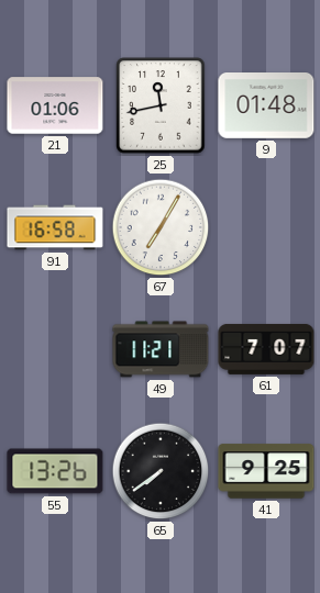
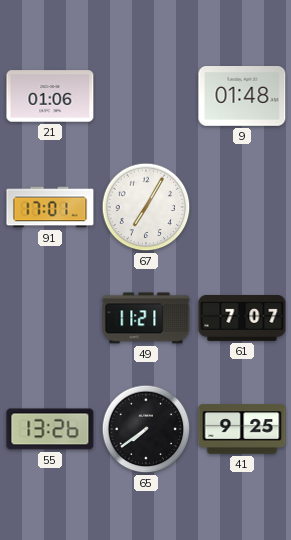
25: 11:43 -> none (161, 105)
91: 16:58 -> 17:01 (50, 207)
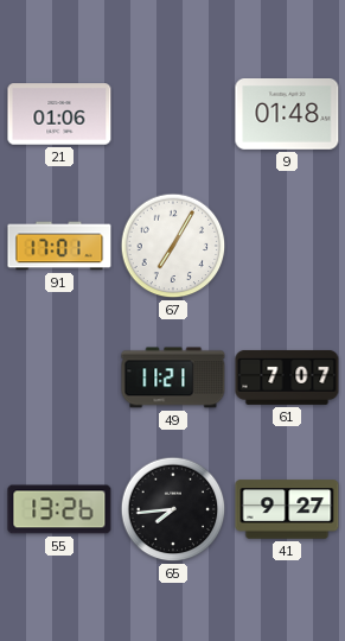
65: 7:39 -> 7:44 (173, 509)
41: 9:25 -> 9:27 (287, 509)
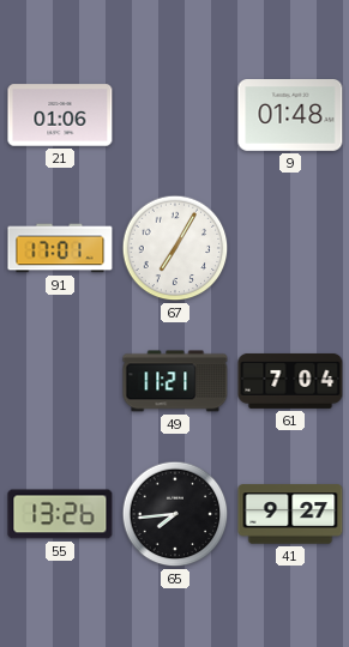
61: 7:07 -> 7:04 (290, 381)
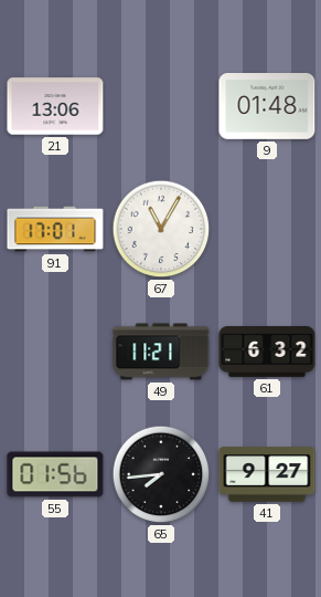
21: 01:06 -> 13:06 (55, 106)
67: 7:05 -> 11:05 (161, 229)
61: 7:04 -> 6:32 (267, 352)
55: 13:26 -> 01:56 (55, 474)
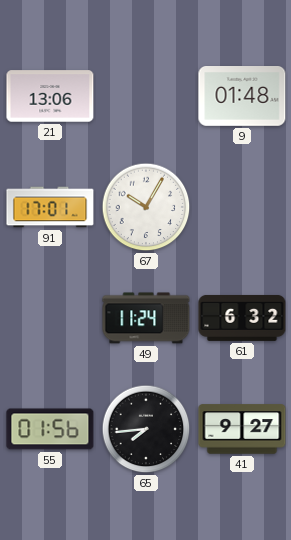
67: 11:05 -> 10:05 (146, 207)
49: 11:21 -> 11:24 (146, 318)
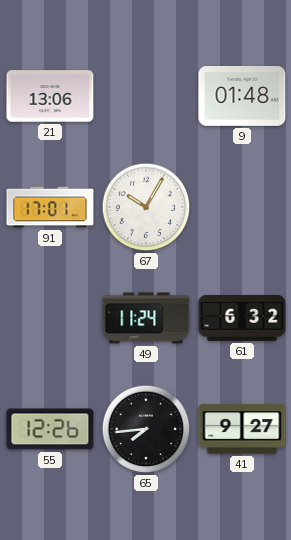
55: 01:56 -> 12:26 (50, 429)
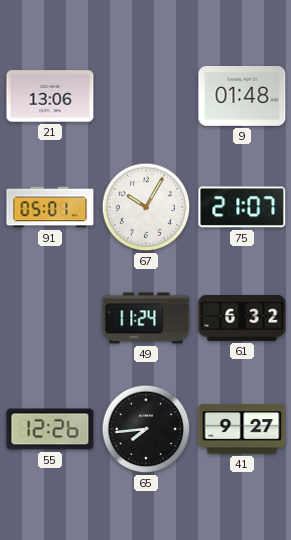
91: 17:01 -> 05:01 (50, 207)
75: none -> 21:07 (242, 207)
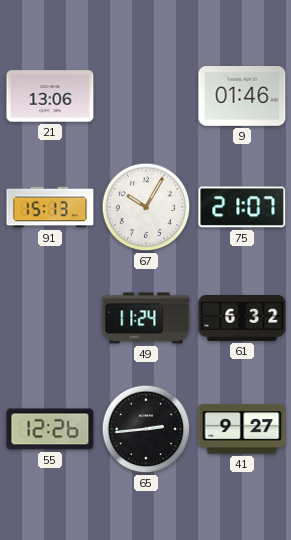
9: 01:48 -> 01:46 (242, 97)
91: 05:01 -> 15:13 (50, 207)
65: 7:44 -> 2:44 (146, 429)
